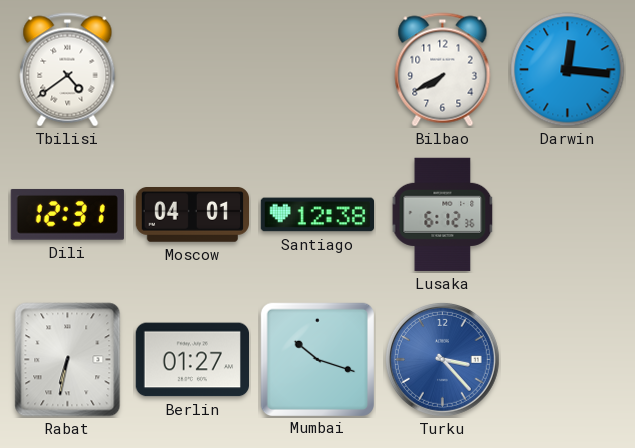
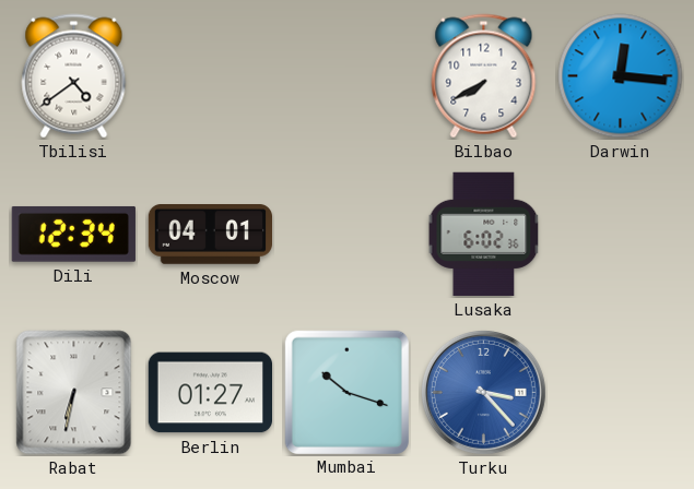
Dili: 12:31 -> 12:34 (73, 234)
Santiago: 12:38 -> none (317, 215)
Lusaka: 6:12 -> 6:02 (484, 234)
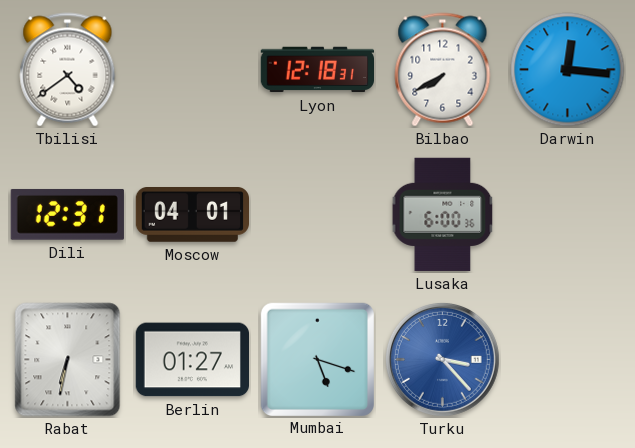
Lyon: none -> 12:18 (317, 70)
Dili: 12:34 -> 12:31 (67, 214)
Lusaka: 6:02 -> 6:00 (443, 214)
Mumbai: 10:18 -> 5:18 (317, 359)
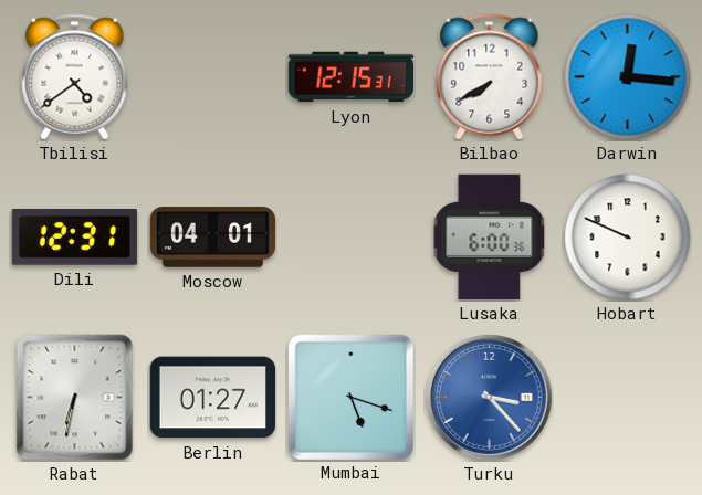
Lyon: 12:18 -> 12:15 (350, 77)
Hobart: none -> 9:49 (628, 238)
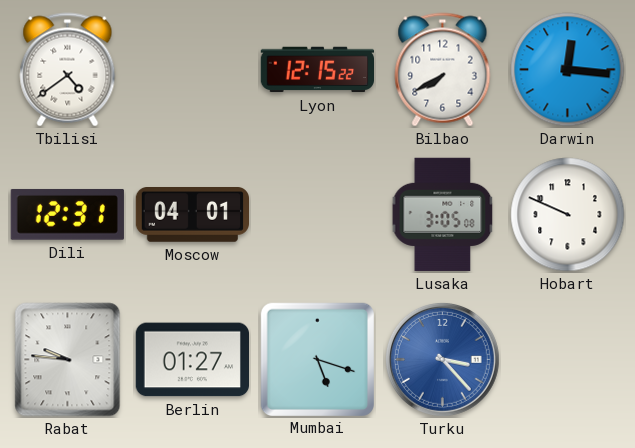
Lyon: 12:15:31 -> 12:15:22 (317, 70)
Lusaka: 6:00 -> 3:05 (443, 214)
Rabat: 6:32 -> 9:46 (68, 360)
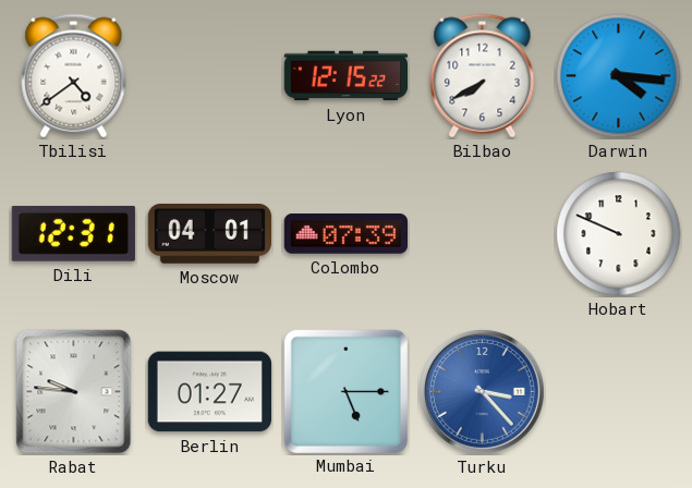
Darwin: 12:16 -> 4:16 (619, 76)
Colombo: none -> 07:39 (345, 234)
Lusaka: 3:05 -> none (443, 214)
Mumbai: 5:18 -> 5:15 (345, 391)
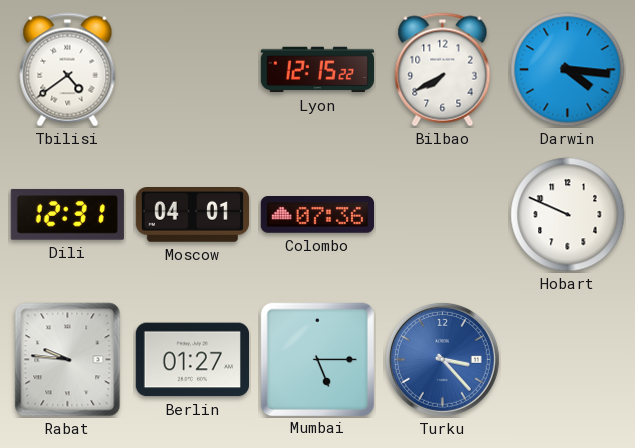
Colombo: 07:39 -> 07:36 (317, 215)
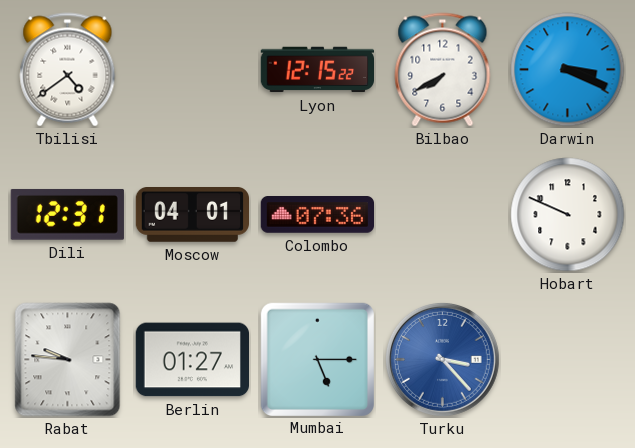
Darwin: 4:16 -> 3:19 (568, 70)
